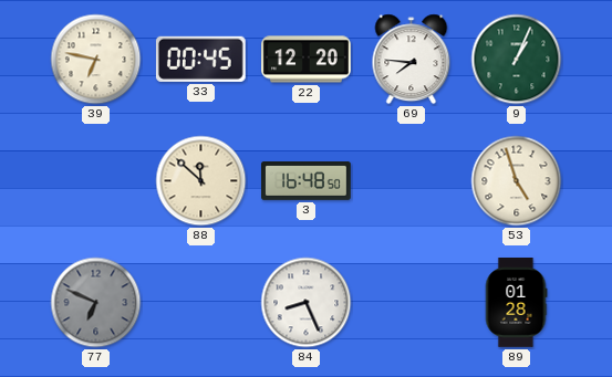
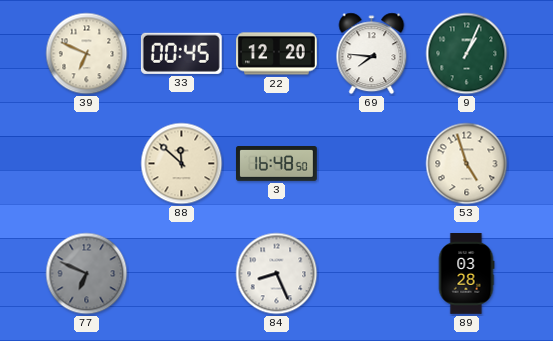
39: 6:47 -> 6:49 (87, 54)
89: 01:28 -> 03:28 (466, 274)
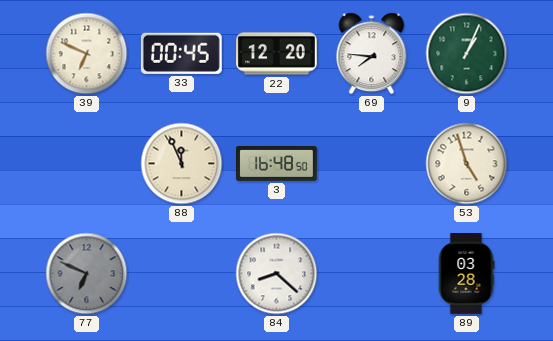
88: 11:52 -> 11:56 (182, 164)
84: 8:26 -> 8:22 (277, 274)
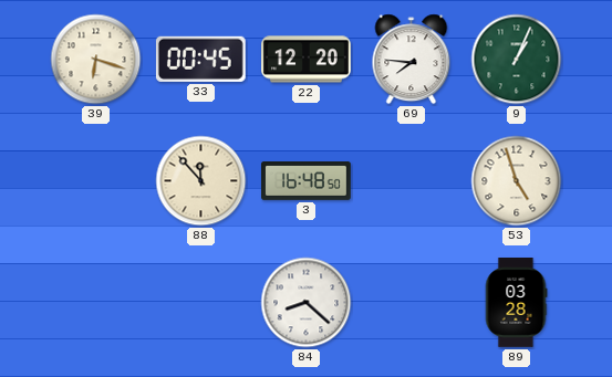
39: 6:49 -> 6:18 (96, 60)
88: 11:56 -> 11:53 (201, 181)
77: 6:49 -> none (87, 274)
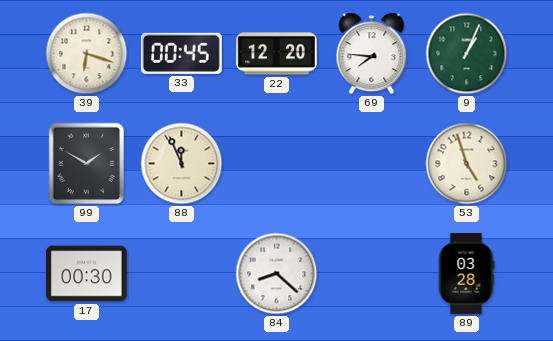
99: none -> 1:50 (87, 164)
88: 11:53 -> 11:56 (182, 164)
3: 16:48 -> none (307, 181)
17: none -> 00:30 (87, 274)
